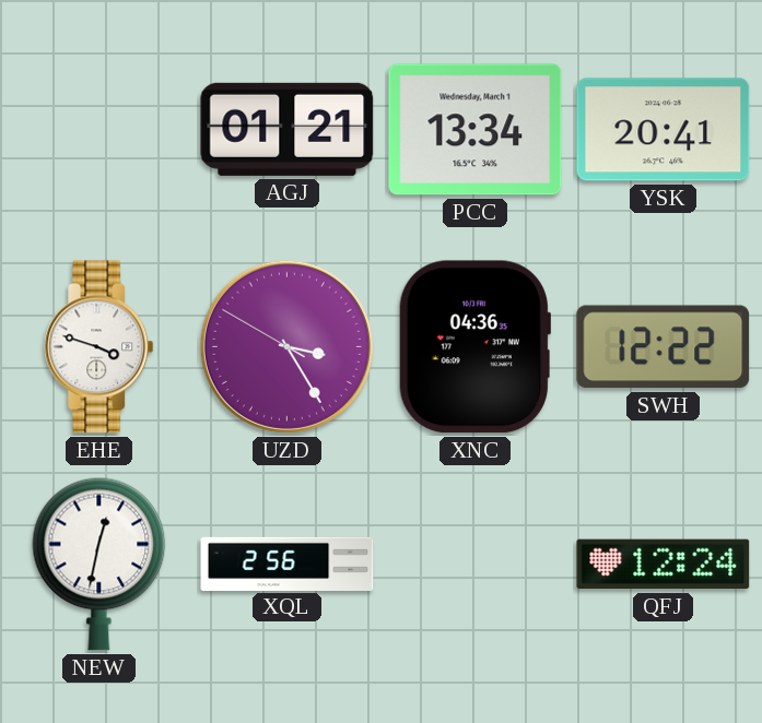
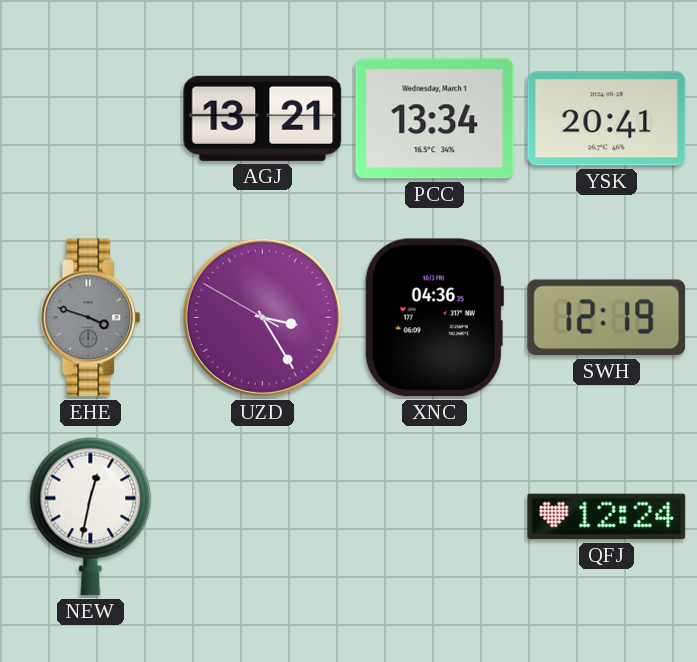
AGJ: 01:21 -> 13:21 (263, 118)
EHE dial: white -> grey (91, 318)
SWH: 12:22 -> 12:19 (607, 318)
XQL: 2:56 -> none (288, 564)
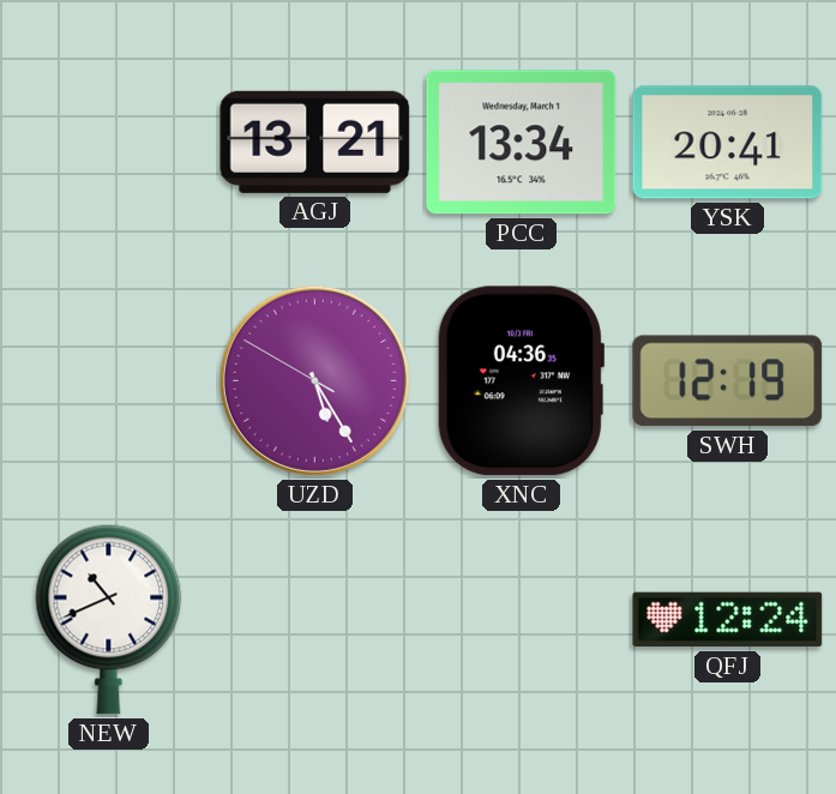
EHE: 3:48 -> none (91, 318)
UZD: 3:24 -> 5:24 (314, 380)
NEW: 12:32 -> 10:41 (109, 619)
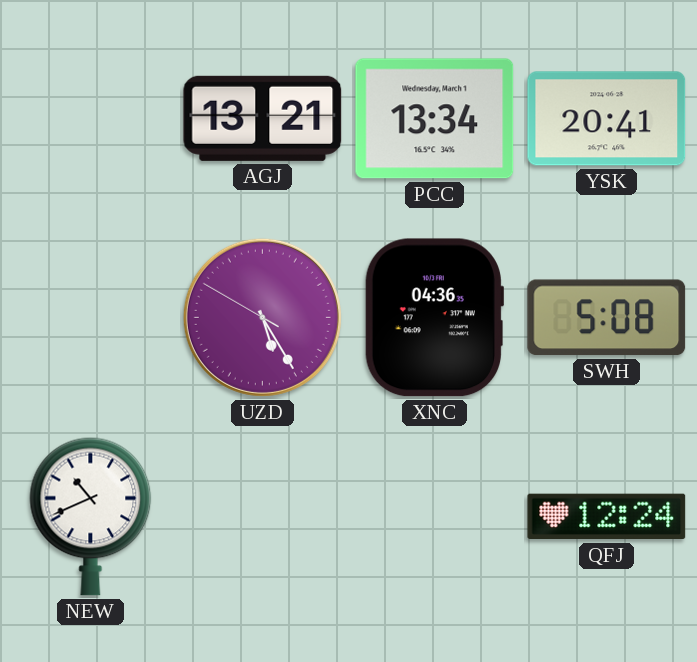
SWH: 12:19 -> 5:08 (607, 318)
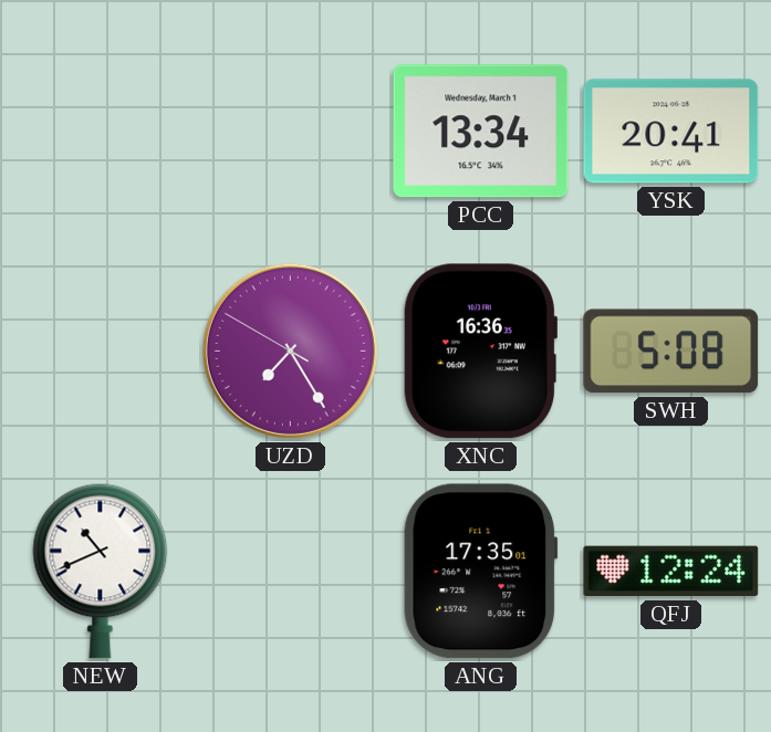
AGJ: 13:21 -> none (263, 118)
UZD: 5:24 -> 7:24 (290, 351)
XNC: 04:36 -> 16:36 (480, 352)
ANG: none -> 17:35 (481, 572)
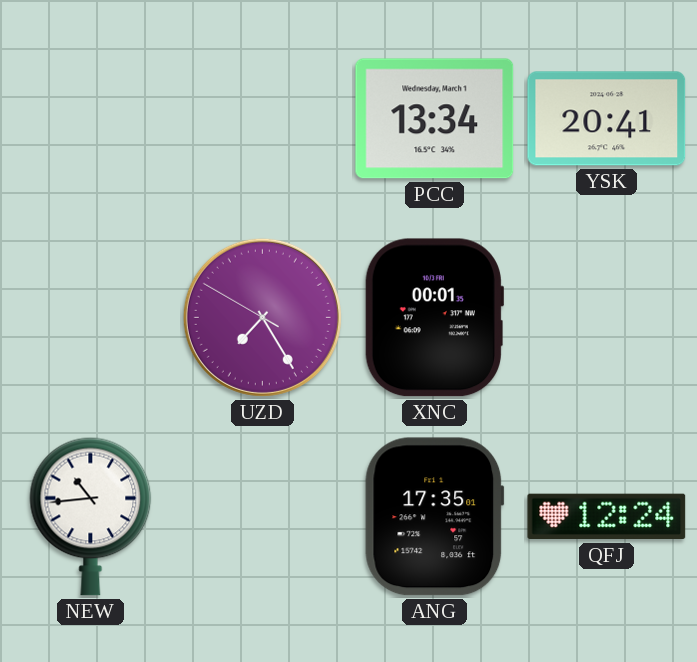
XNC: 16:36 -> 00:01 (434, 318)
SWH: 5:08 -> none (671, 352)
NEW: 10:41 -> 10:44 (91, 516)
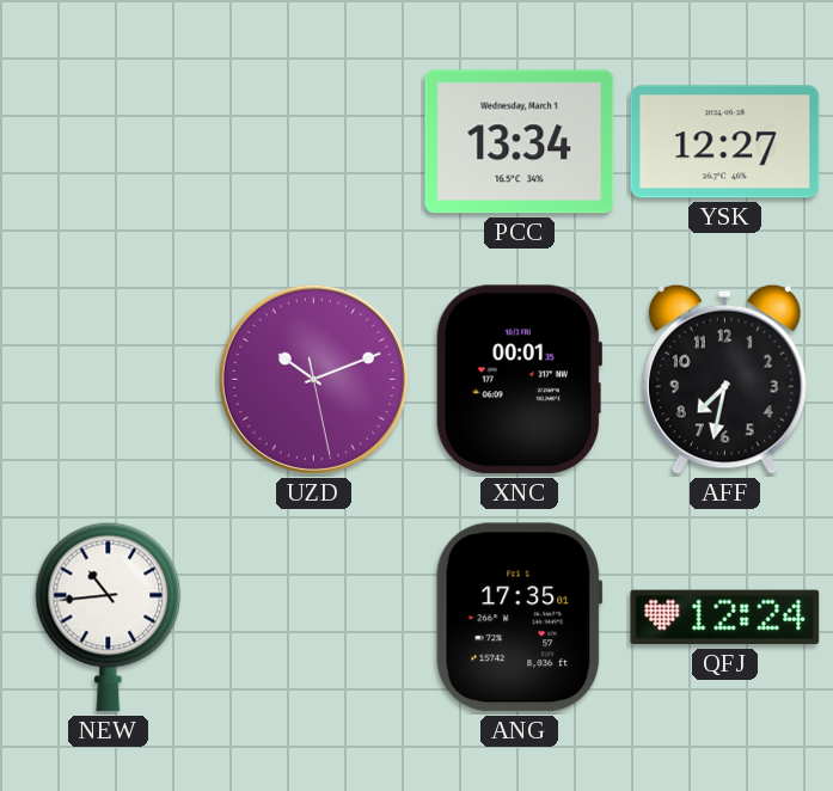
YSK: 20:41 -> 12:27 (725, 142)
UZD: 7:24 -> 10:11 (313, 379)
AFF: none -> 7:32 (724, 379)
